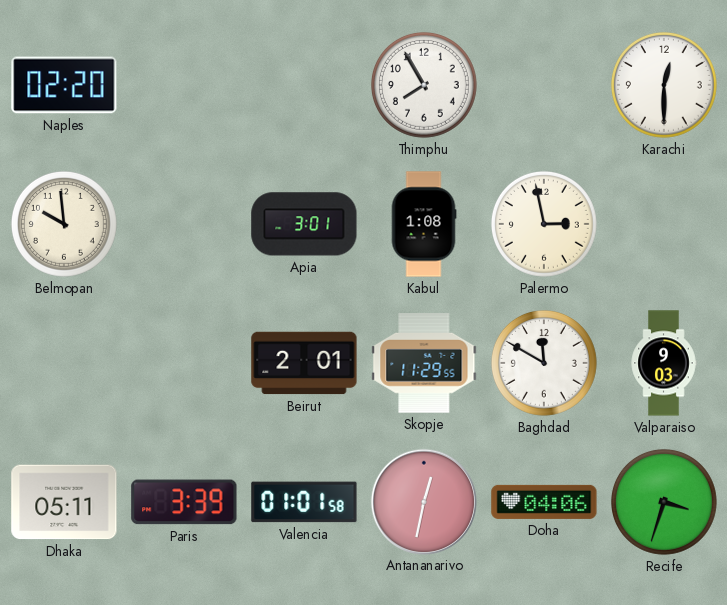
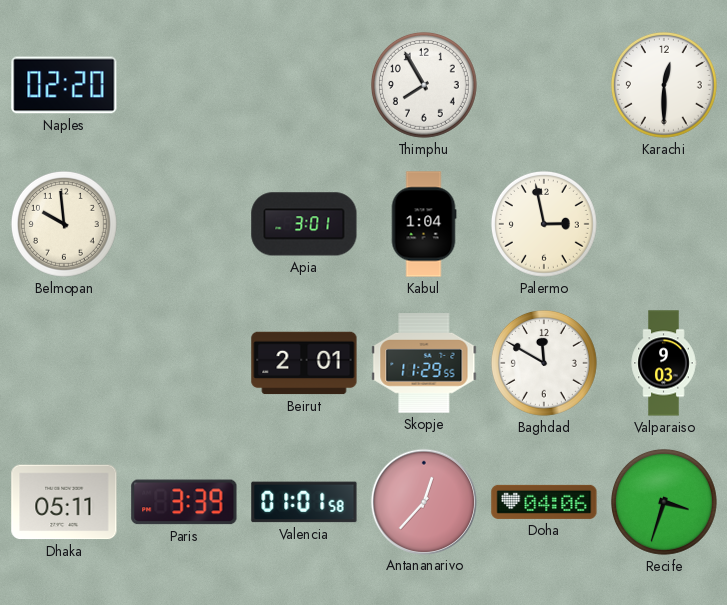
Kabul: 1:08 -> 1:04 (424, 224)
Antananarivo: 12:32 -> 12:37 (423, 501)
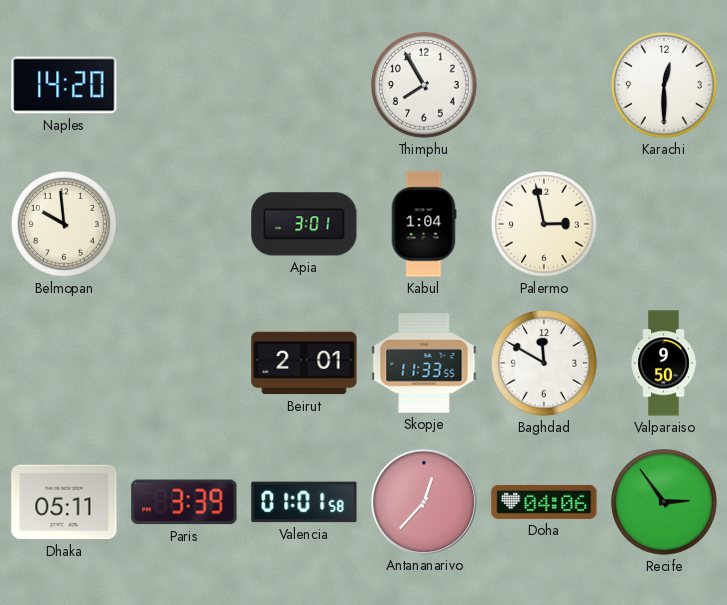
Naples: 02:20 -> 14:20 (64, 85)
Skopje: 11:29 -> 11:33 (424, 363)
Valparaiso: 9:03 -> 9:50 (664, 363)
Recife: 3:33 -> 2:54 (664, 502)
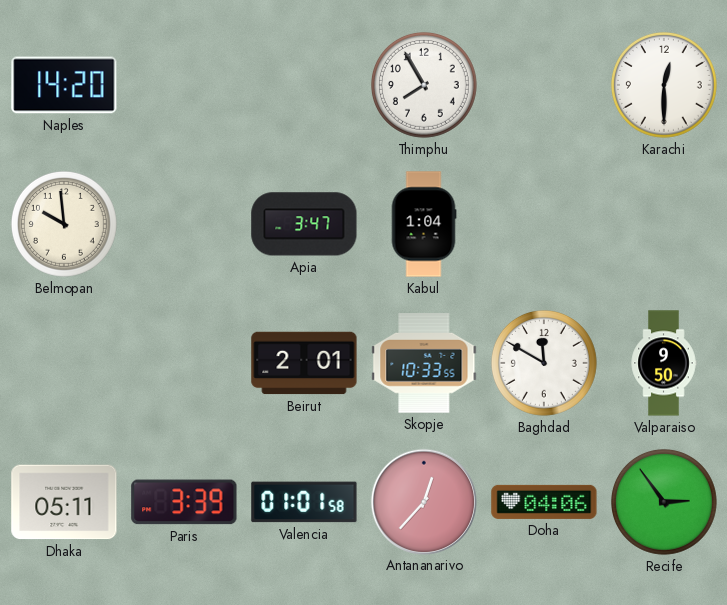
Apia: 3:01 -> 3:47 (304, 224)
Palermo: 2:58 -> none (544, 224)
Skopje: 11:33 -> 10:33 (424, 363)
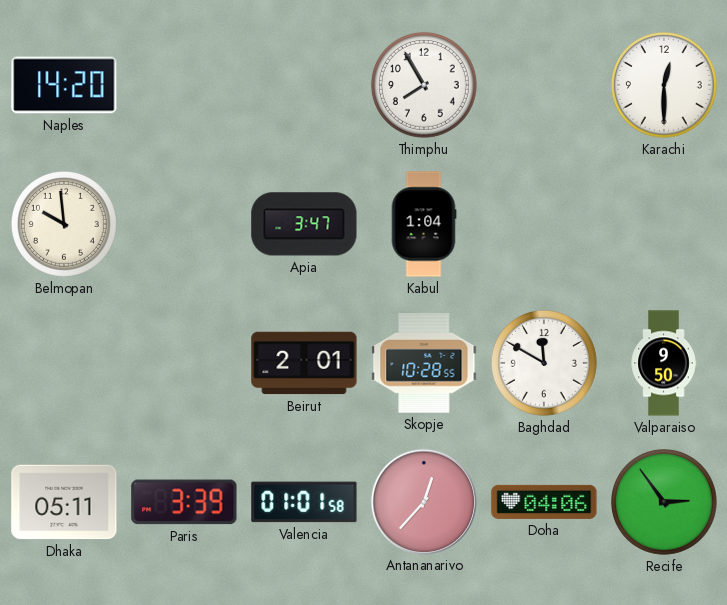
Skopje: 10:33 -> 10:28 (424, 363)
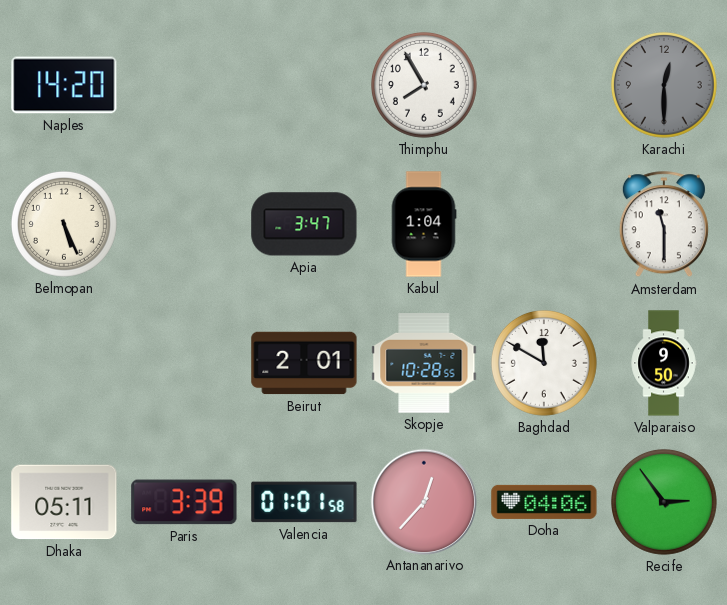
Karachi dial: white -> grey (664, 85)
Belmopan: 9:59 -> 5:26 (64, 224)
Amsterdam: none -> 11:30 (664, 225)
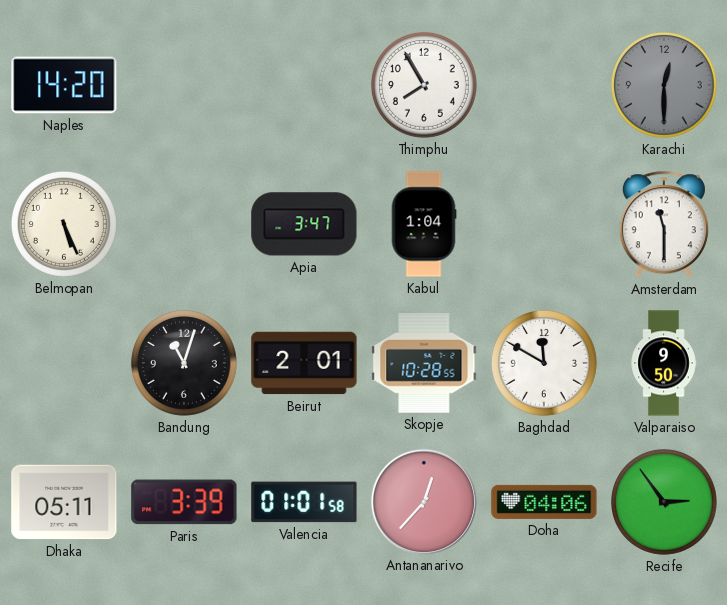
Bandung: none -> 11:03 (184, 363)
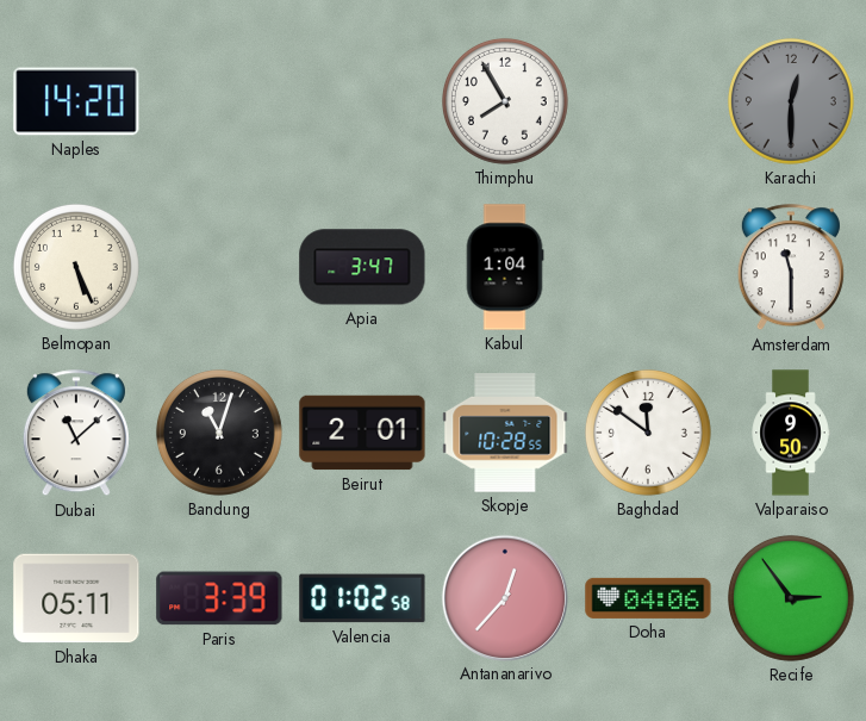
Dubai: none -> 11:08 (76, 434)
Baghdad: 11:50 -> 11:51 (648, 433)
Valencia: 01:01 -> 01:02 (362, 598)
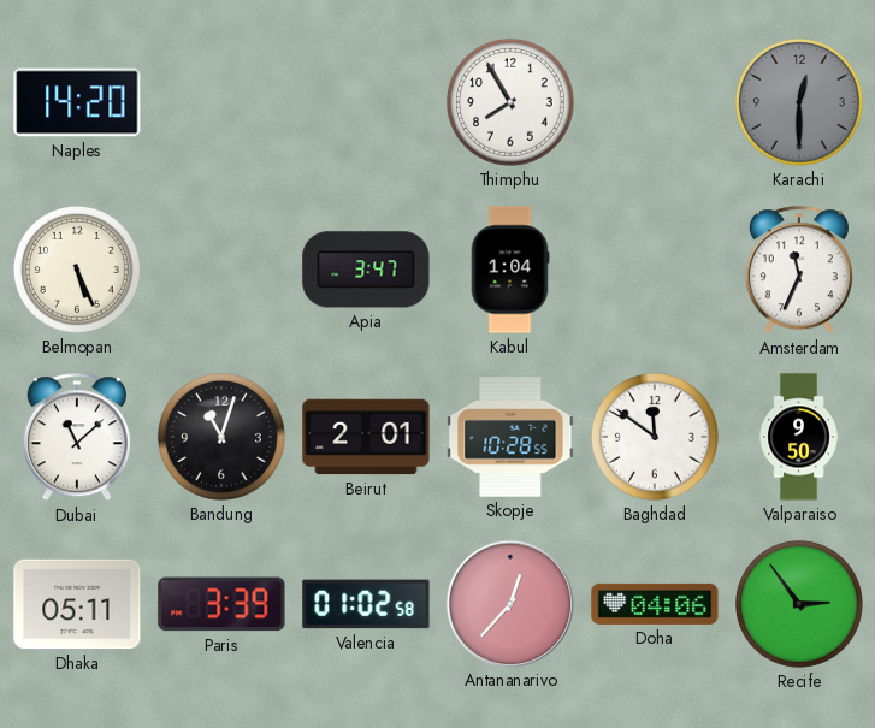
Amsterdam: 11:30 -> 11:34 (799, 271)
